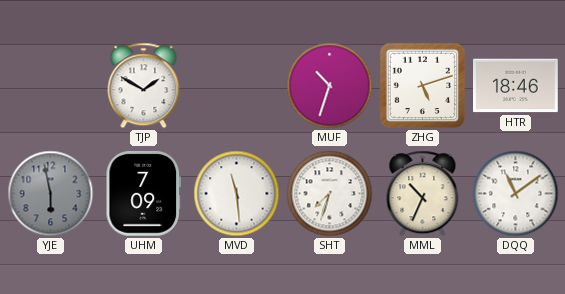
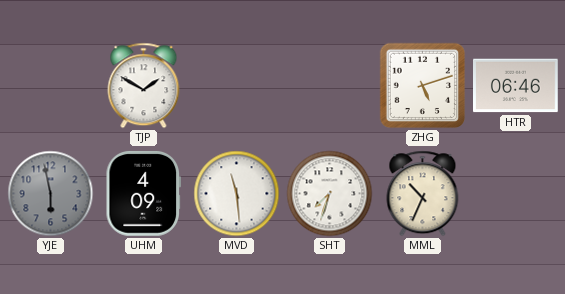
MUF: 10:33 -> none (330, 86)
HTR: 18:46 -> 06:46 (516, 86)
UHM: 7:09 -> 4:09 (143, 193)
DQQ: 11:09 -> none (516, 194)
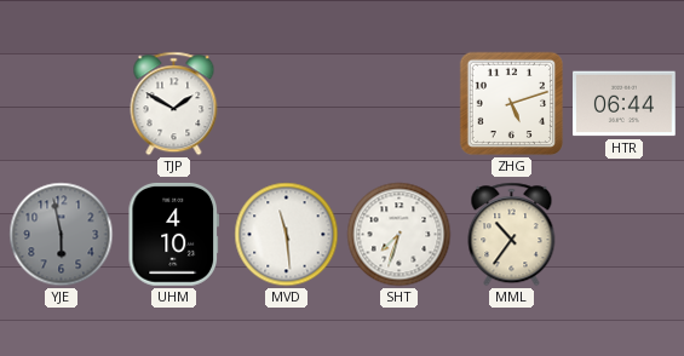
HTR: 06:46 -> 06:44 (625, 104)
UHM: 4:09 -> 4:10 (173, 234)
MML: 10:34 -> 10:36 (512, 235)
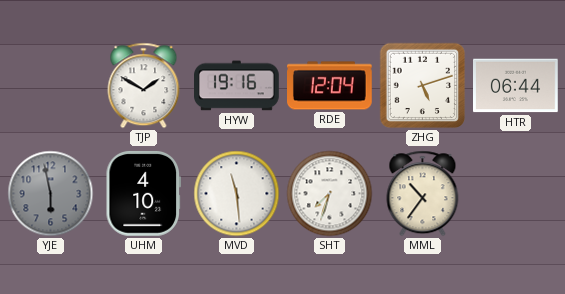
HYW: none -> 19:16 (237, 86)
RDE: none -> 12:04 (330, 86)
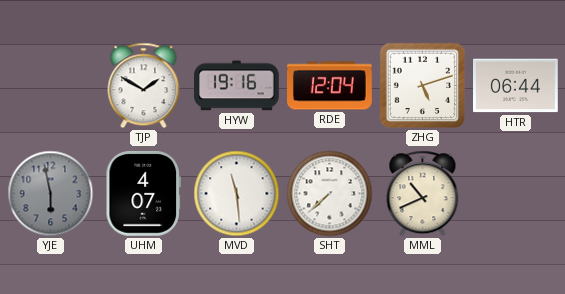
UHM: 4:10 -> 4:07 (143, 193)
SHT: 7:33 -> 7:38 (330, 194)
MML: 10:36 -> 10:41 (423, 194)
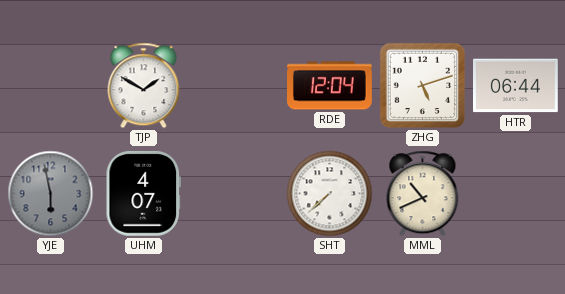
HYW: 19:16 -> none (237, 86)
MVD: 11:29 -> none (237, 194)
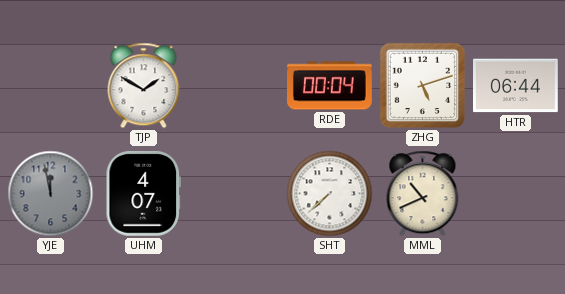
RDE: 12:04 -> 00:04 (330, 86)
YJE: 5:58 -> 11:58 (51, 194)
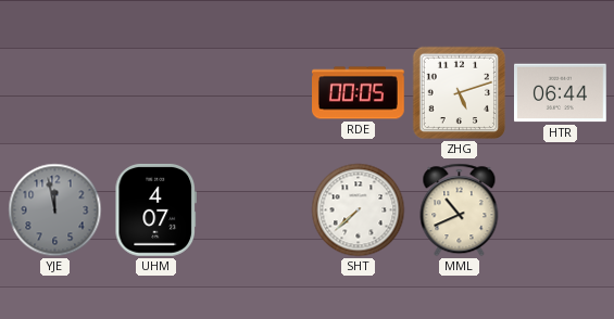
TJP: 1:50 -> none (144, 86)
RDE: 00:04 -> 00:05 (359, 93)
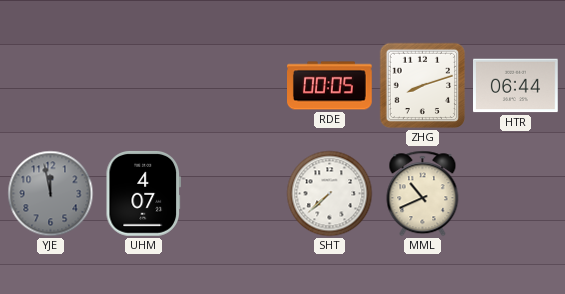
ZHG: 5:12 -> 8:12 (423, 86)
